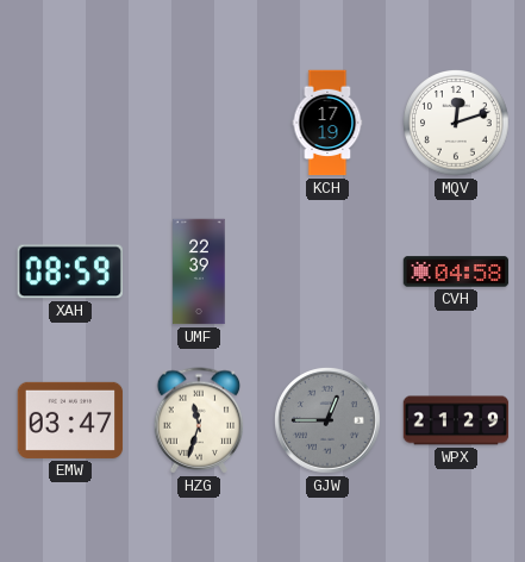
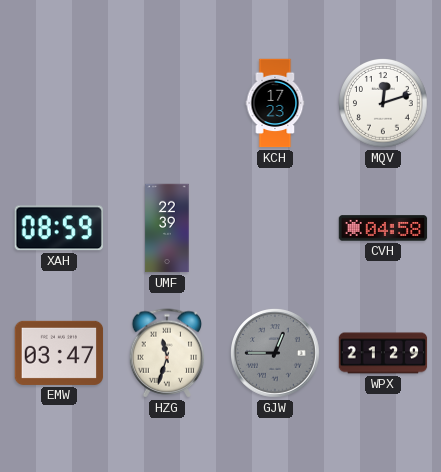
KCH: 17:19 -> 17:23 (275, 103)
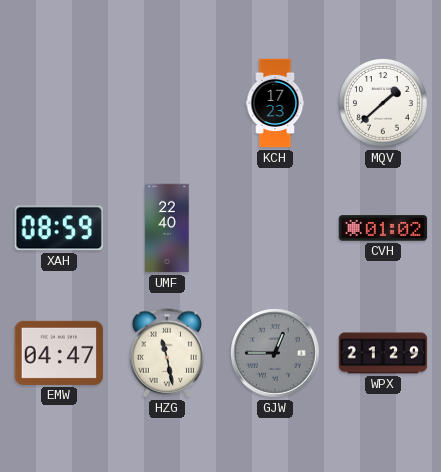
MQV: 12:12 -> 1:38 (384, 104)
UMF: 22:39 -> 22:40 (167, 228)
CVH: 04:58 -> 01:02 (383, 228)
EMW: 03:47 -> 04:47 (59, 353)
HZG: 11:33 -> 11:28 (167, 353)
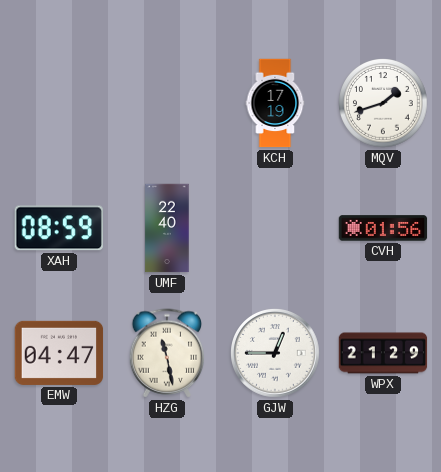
KCH: 17:23 -> 17:19 (275, 103)
MQV: 1:38 -> 1:42 (384, 104)
CVH: 01:02 -> 01:56 (383, 228)
GJW dial: grey -> white (275, 353)
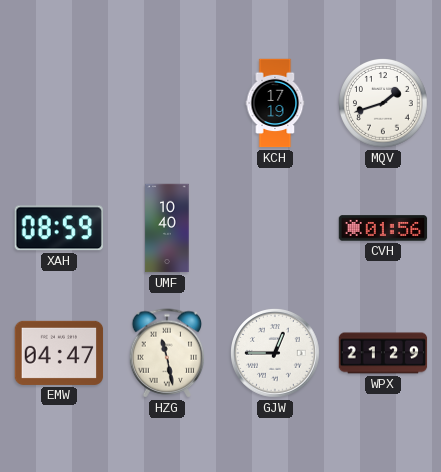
UMF: 22:40 -> 10:40 (167, 228)
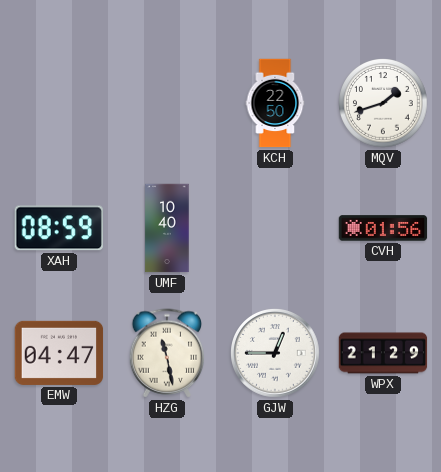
KCH: 17:19 -> 22:50 (275, 103)
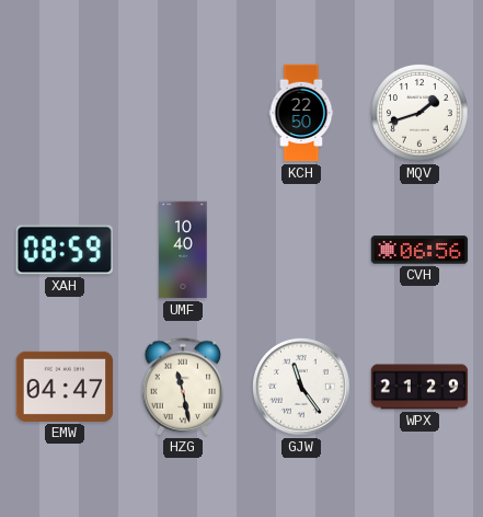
CVH: 01:56 -> 06:56 (419, 250)
GJW: 12:45 -> 11:24 (301, 387)
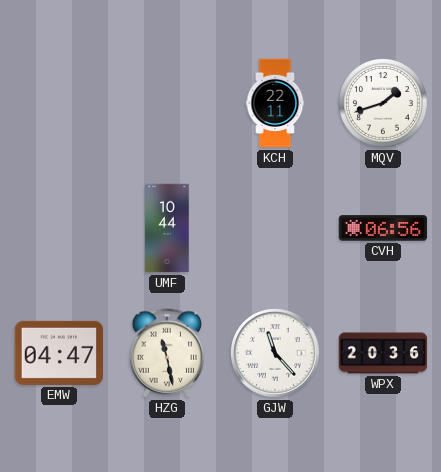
KCH: 22:50 -> 22:11 (275, 103)
XAH: 08:59 -> none (65, 250)
UMF: 10:40 -> 10:44 (167, 228)
GJW: 11:24 -> 11:23 (275, 353)
WPX: 21:29 -> 20:36 (383, 353)
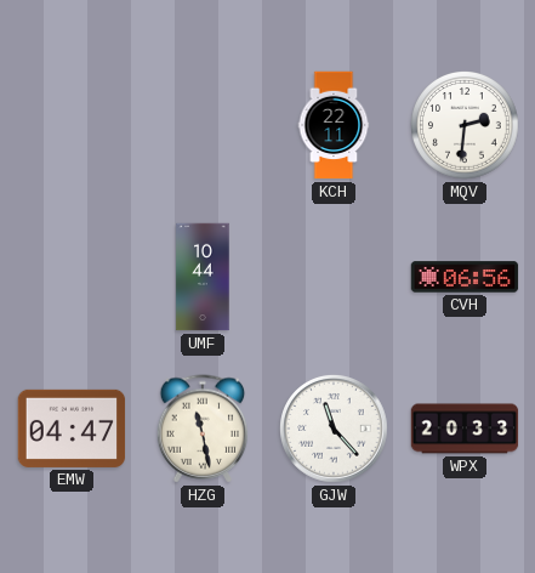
MQV: 1:42 -> 2:31 (466, 126)
WPX: 20:36 -> 20:33 (465, 429)
